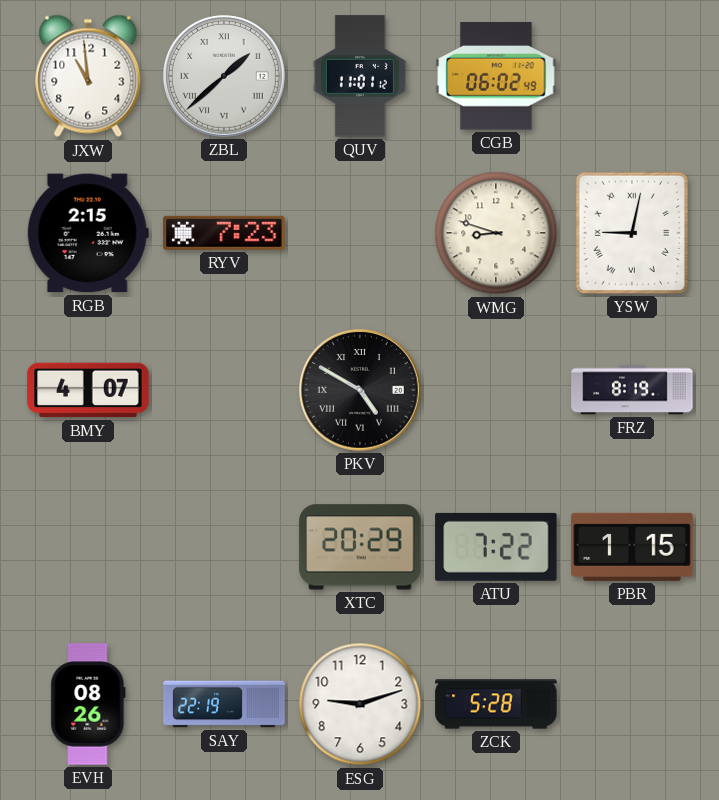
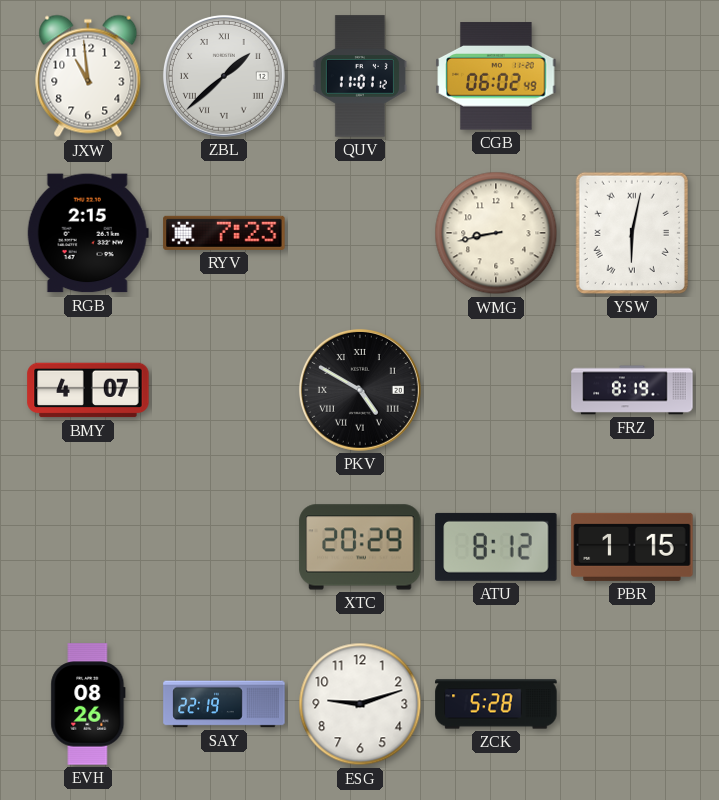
WMG: 8:48 -> 8:43 (496, 233)
YSW: 9:02 -> 6:02 (632, 233)
ATU: 7:22 -> 8:12 (496, 547)
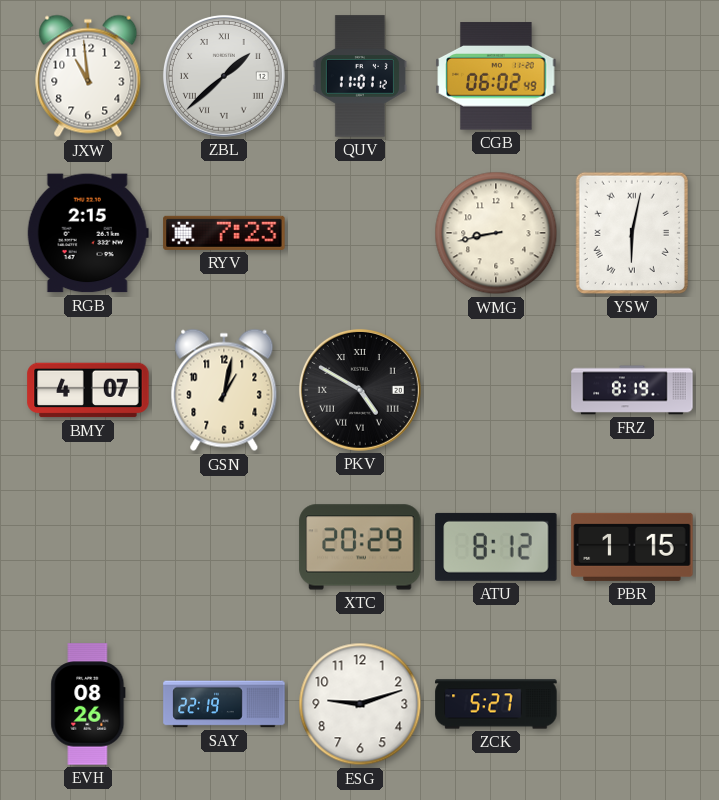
GSN: none -> 1:02 (224, 390)
ZCK: 5:28 -> 5:27 (496, 704)
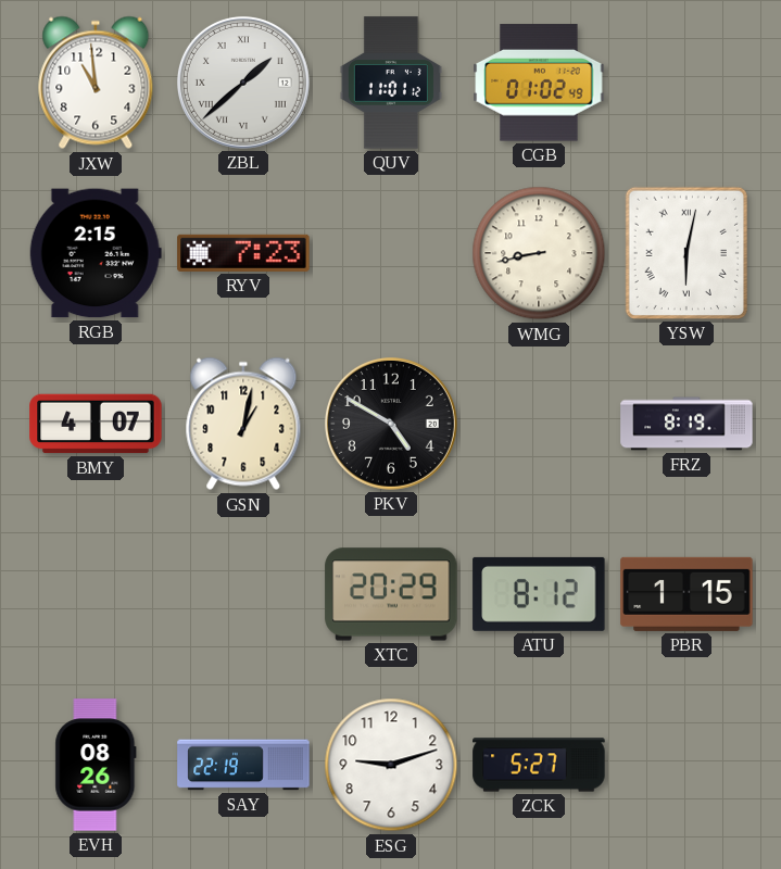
CGB: 06:02 -> 01:02 (539, 83)
PKV numerals: Roman -> Arabic (391, 424)
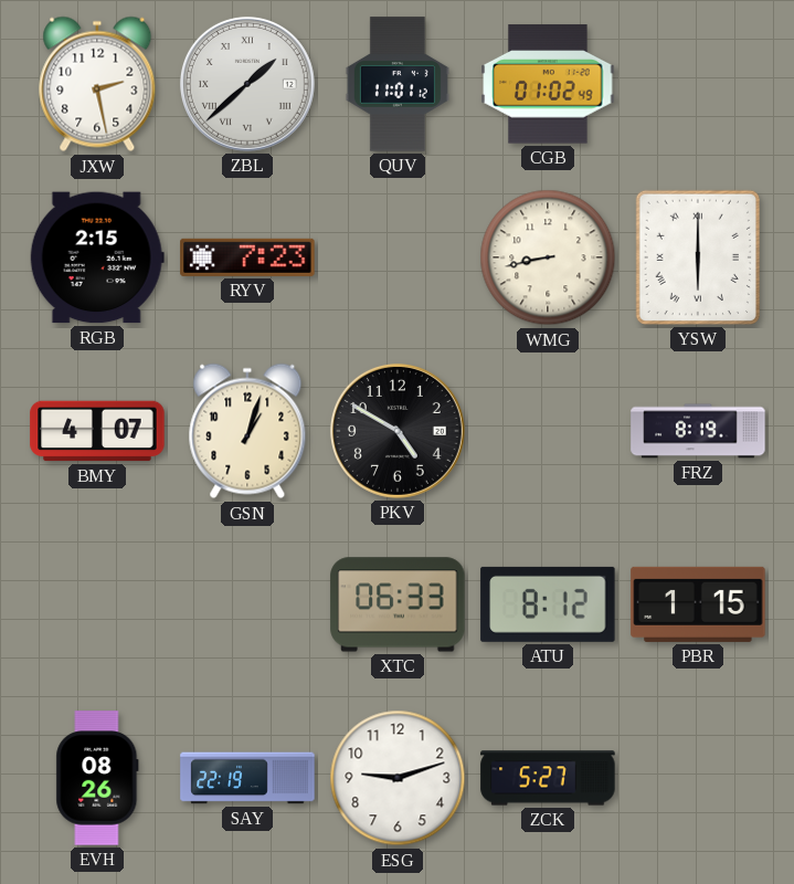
JXW: 10:59 -> 2:28 (97, 84)
YSW: 6:02 -> 6:00 (698, 257)
GSN: 1:02 -> 1:03 (247, 431)
XTC: 20:29 -> 06:33 (398, 604)
